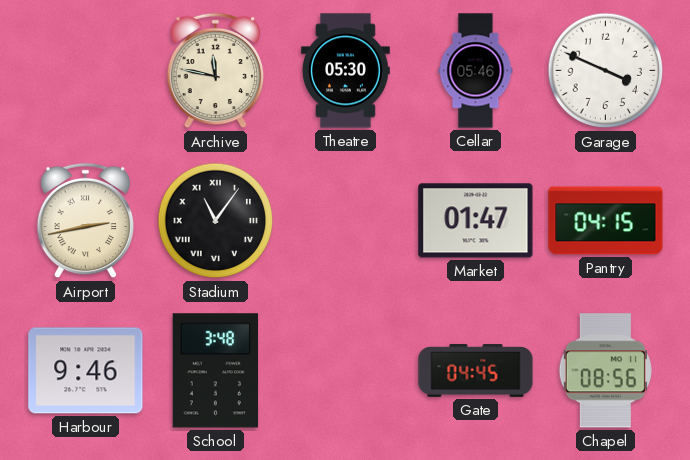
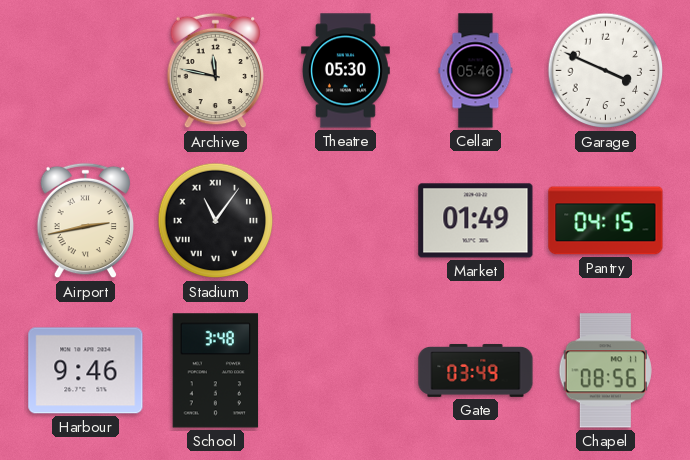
Market: 01:47 -> 01:49 (476, 221)
Gate: 04:45 -> 03:49 (476, 370)
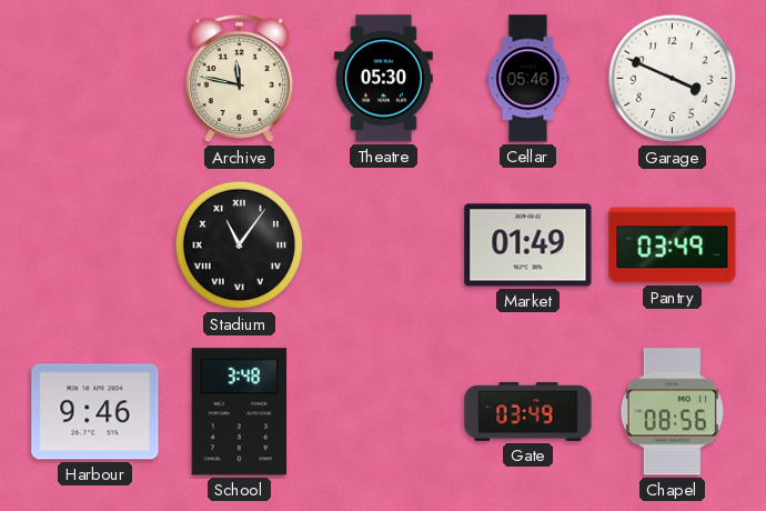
Airport: 2:43 -> none (86, 221)
Pantry: 04:15 -> 03:49 (673, 246)
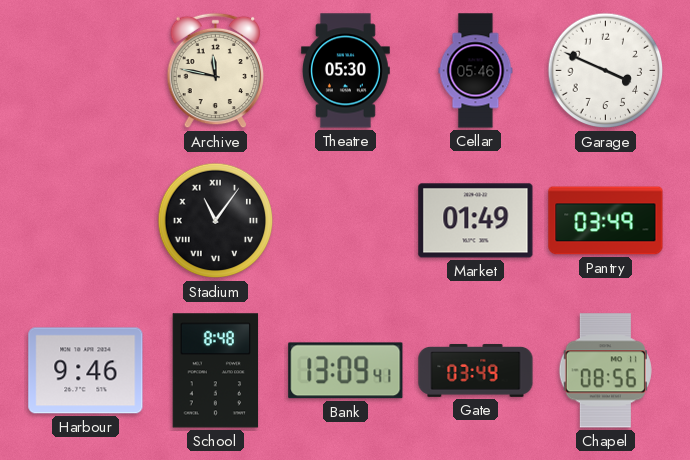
School: 3:48 -> 8:48 (216, 371)
Bank: none -> 13:09 (346, 371)
